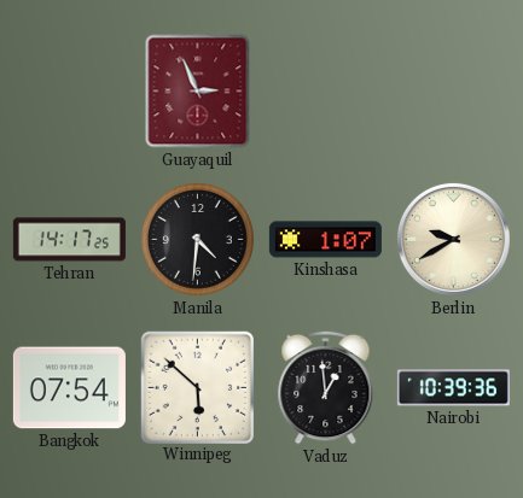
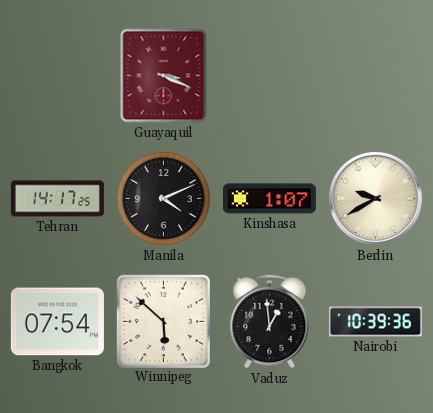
Guayaquil: 2:56 -> 3:19 (164, 76)
Manila: 4:31 -> 4:11 (164, 199)
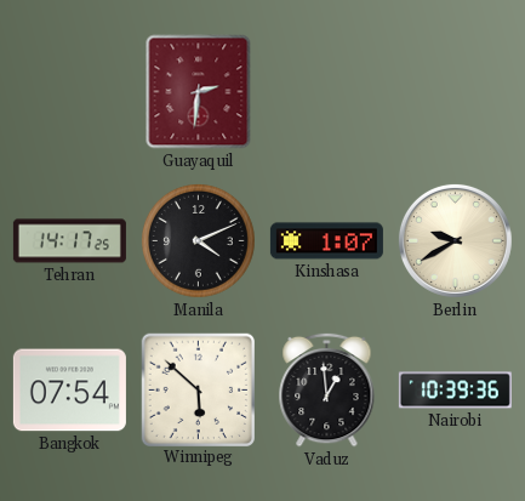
Guayaquil: 3:19 -> 2:31 (199, 92)
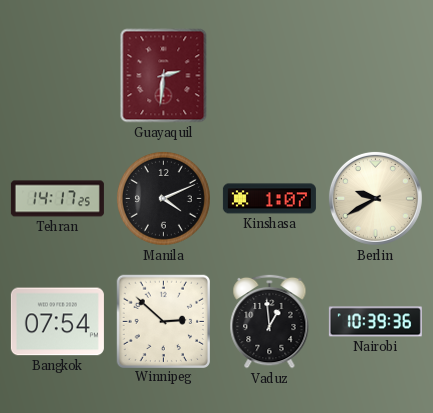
Winnipeg: 5:52 -> 2:52 (163, 321)
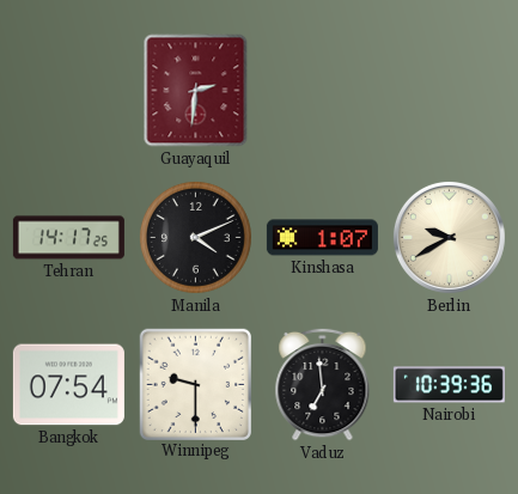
Winnipeg: 2:52 -> 9:30 (195, 384)
Vaduz: 12:59 -> 6:59 (323, 384)
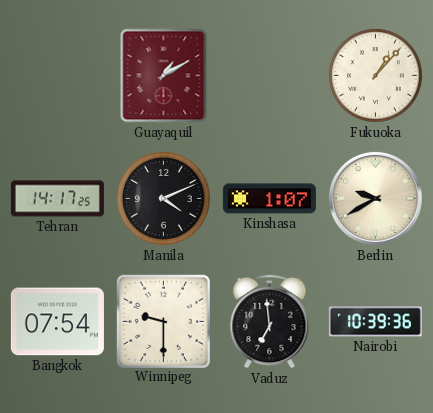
Guayaquil: 2:31 -> 1:10 (164, 76)
Fukuoka: none -> 1:07 (376, 76)
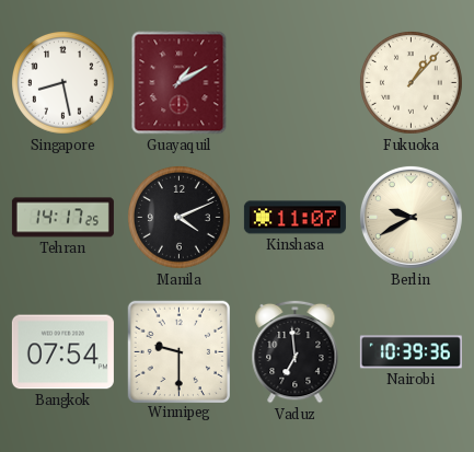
Singapore: none -> 8:28 (63, 83)
Kinshasa: 1:07 -> 11:07 (294, 218)
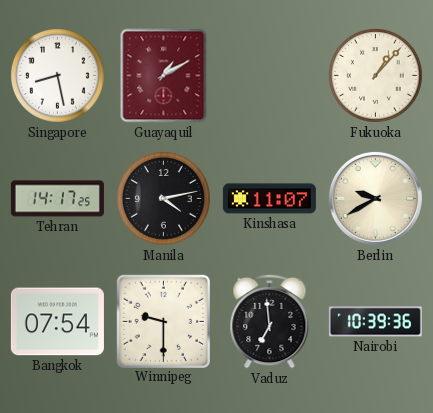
Manila: 4:11 -> 4:13 (164, 199)
